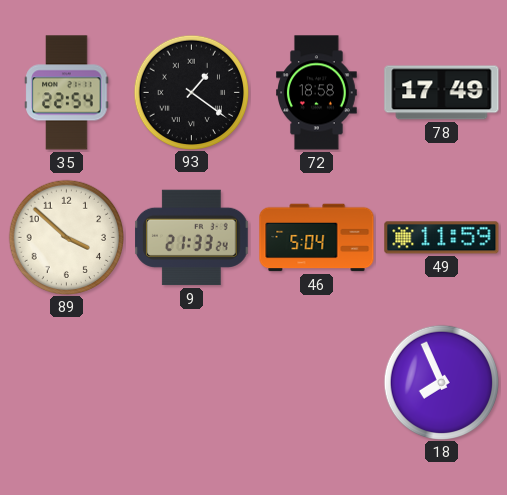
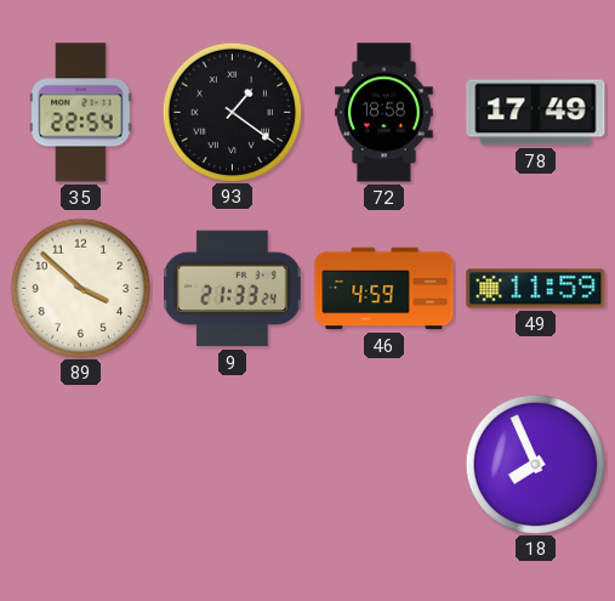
46: 5:04 -> 4:59 (385, 289)
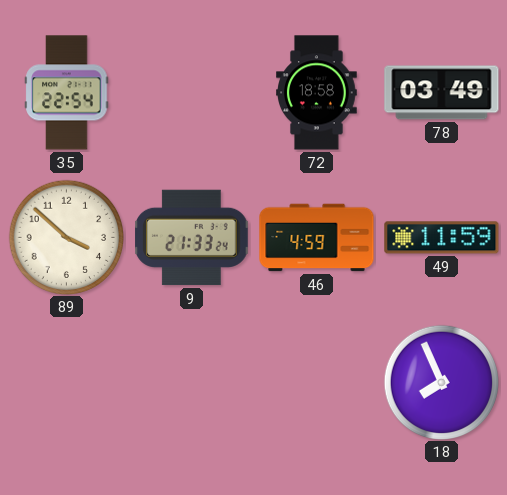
93: 1:21 -> none (232, 112)
78: 17:49 -> 03:49 (442, 93)
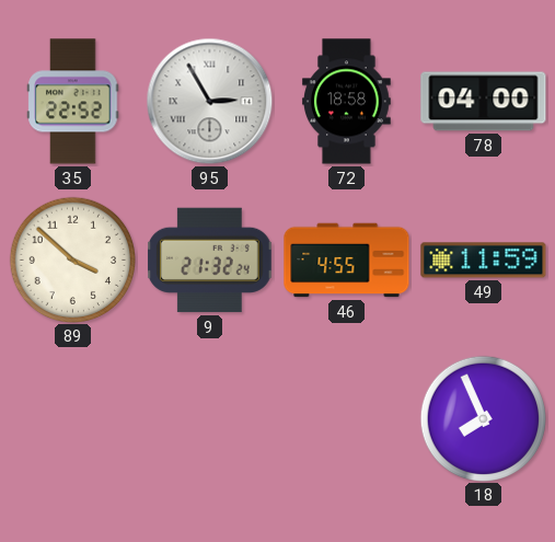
35: 22:54 -> 22:52 (73, 102)
95: none -> 2:55 (210, 102)
78: 03:49 -> 04:00 (484, 102)
9: 21:33 -> 21:32 (210, 261)
46: 4:59 -> 4:55 (347, 261)
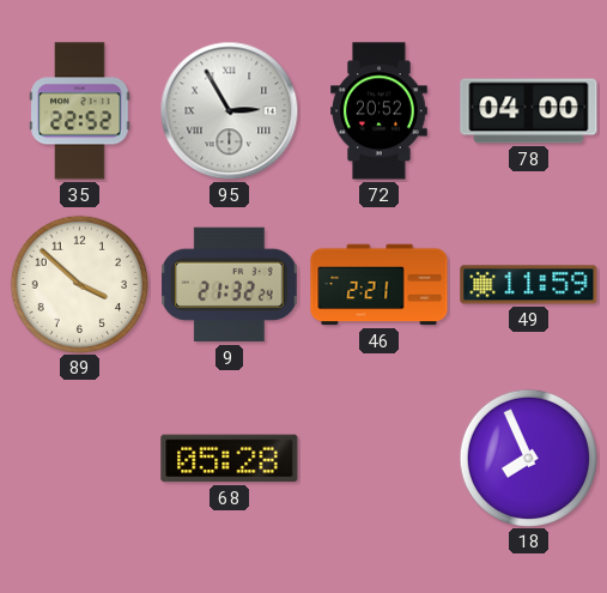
72: 18:58 -> 20:52 (380, 111)
46: 4:55 -> 2:21 (380, 285)
68: none -> 05:28 (230, 459)
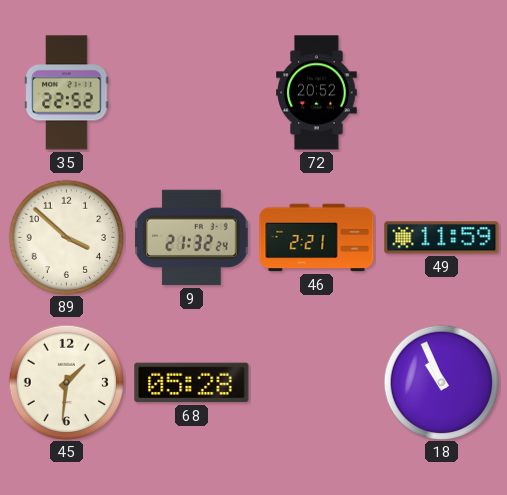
95: 2:55 -> none (230, 111)
78: 04:00 -> none (529, 111)
45: none -> 1:31 (66, 382)
18: 7:56 -> 10:56 (441, 382)
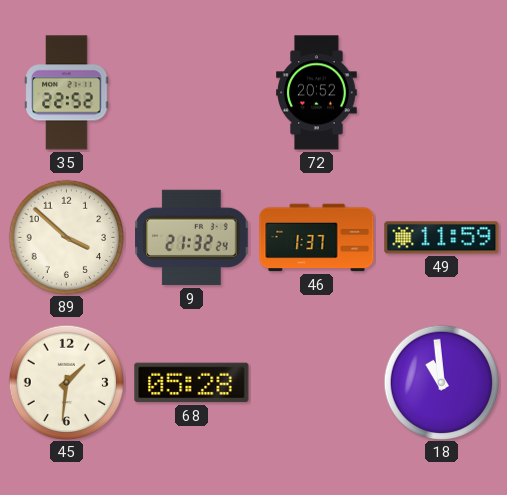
46: 2:21 -> 1:37 (317, 238)
18: 10:56 -> 10:59 (441, 382)
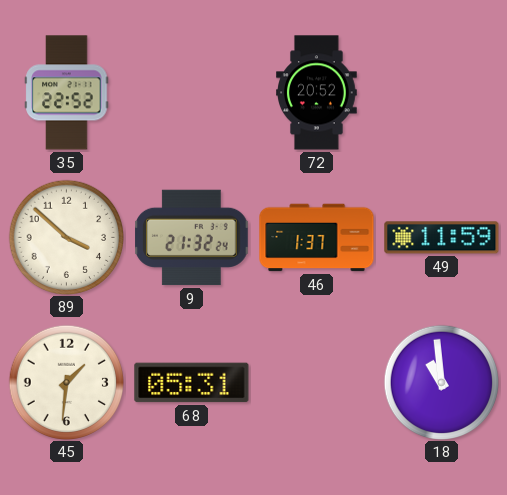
68: 05:28 -> 05:31 (192, 383)
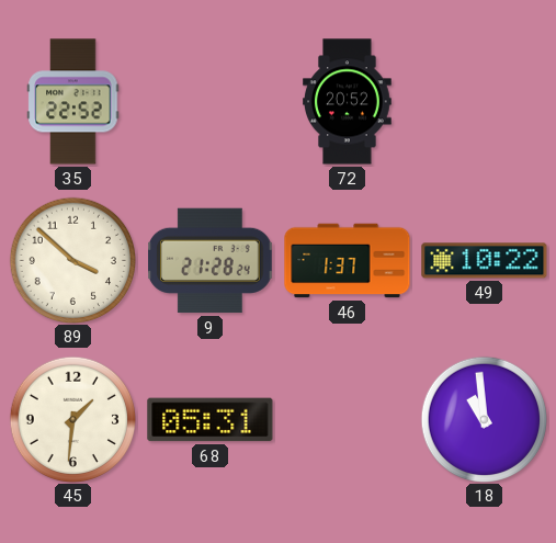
9: 21:32 -> 21:28 (211, 261)
49: 11:59 -> 10:22 (485, 261)
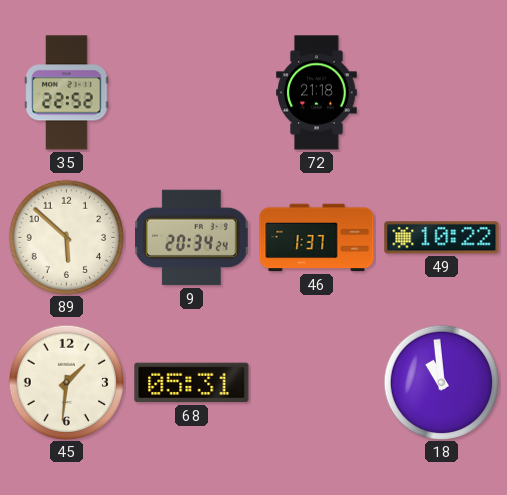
72: 20:52 -> 21:18 (317, 93)
89: 3:52 -> 5:52 (66, 237)
9: 21:28 -> 20:34 (192, 238)
